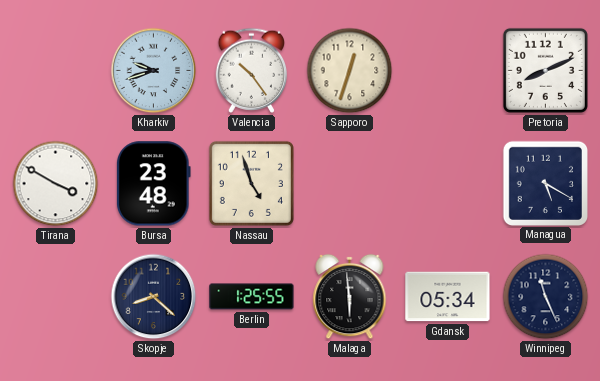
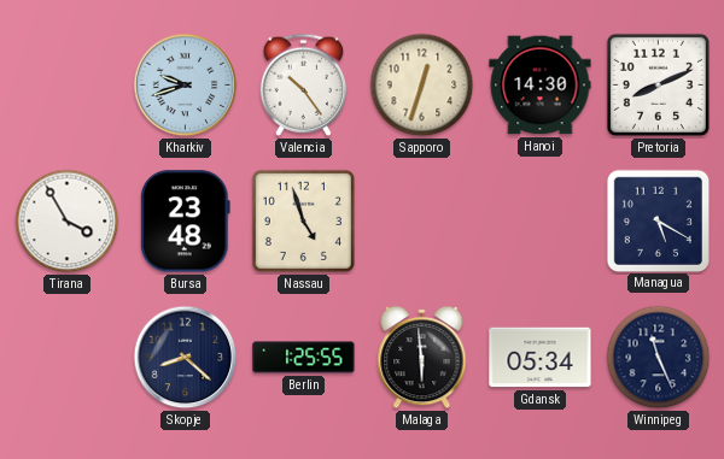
Hanoi: none -> 14:30 (541, 86)
Tirana: 3:50 -> 3:55 (68, 222)
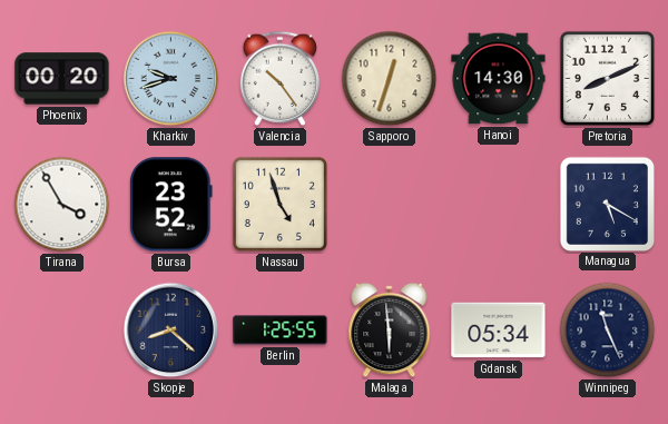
Phoenix: none -> 00:20 (62, 79)
Bursa: 23:48 -> 23:52 (171, 205)
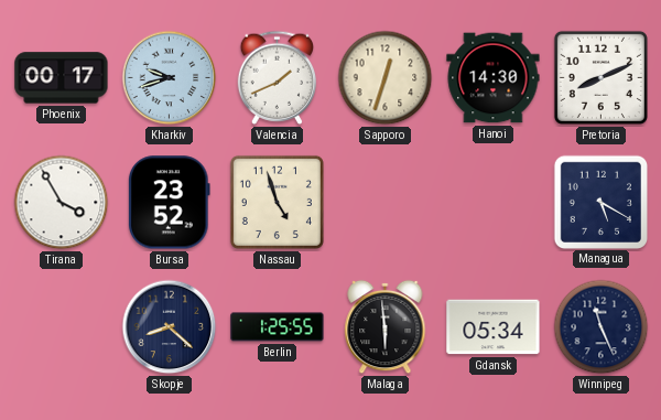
Phoenix: 00:20 -> 00:17 (62, 78)
Valencia: 10:24 -> 1:41 (278, 77)
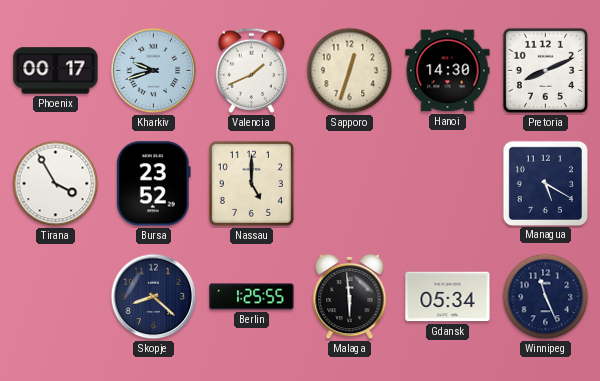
Nassau: 4:57 -> 5:00 (251, 183)
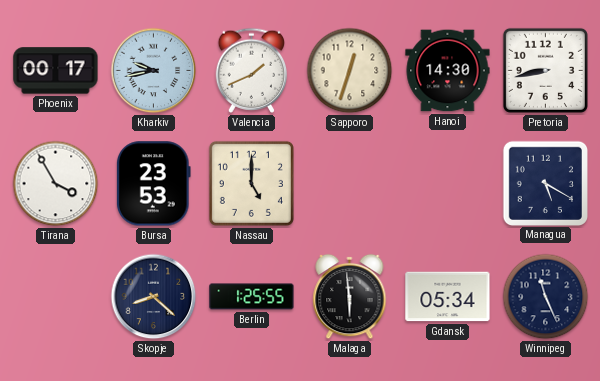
Kharkiv: 9:42 -> 9:43 (154, 71)
Pretoria: 8:11 -> 8:43 (545, 70)
Bursa: 23:52 -> 23:53 (154, 184)
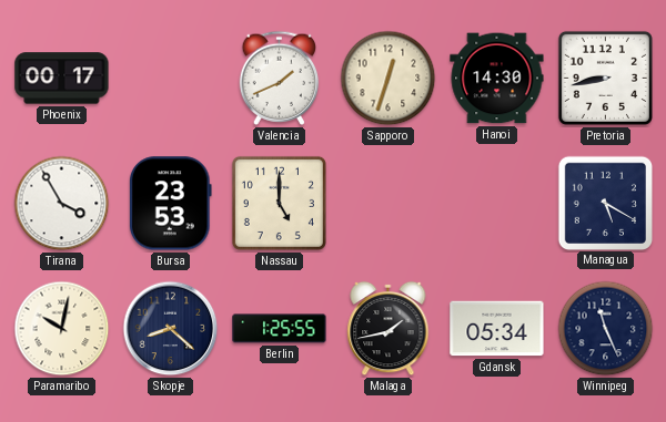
Kharkiv: 9:43 -> none (154, 71)
Paramaribo: none -> 10:02 (62, 329)
Malaga: 5:59 -> 1:43 (389, 329)
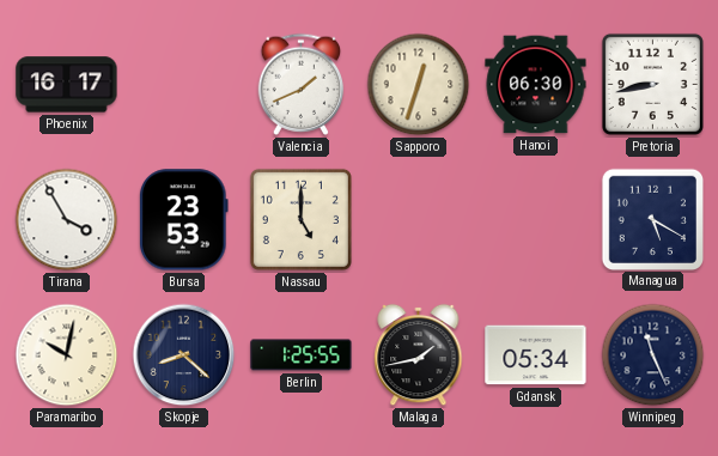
Phoenix: 00:17 -> 16:17 (67, 85)
Hanoi: 14:30 -> 06:30 (536, 85)
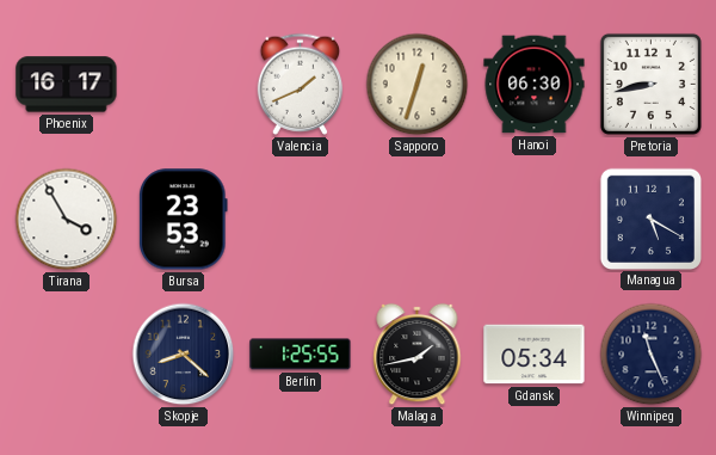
Nassau: 5:00 -> none (300, 219)
Paramaribo: 10:02 -> none (67, 355)
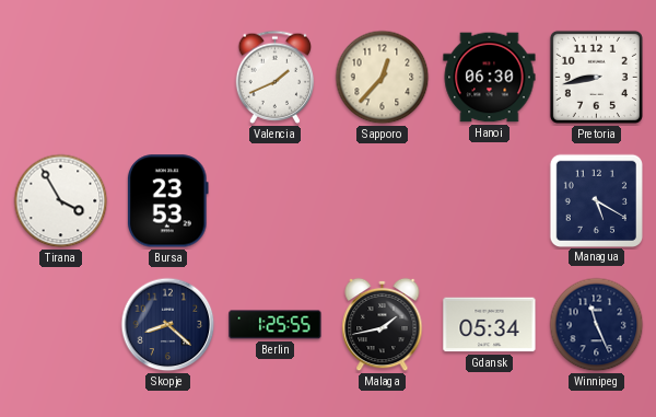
Phoenix: 16:17 -> none (67, 85)
Sapporo: 12:33 -> 12:37 (383, 78)
